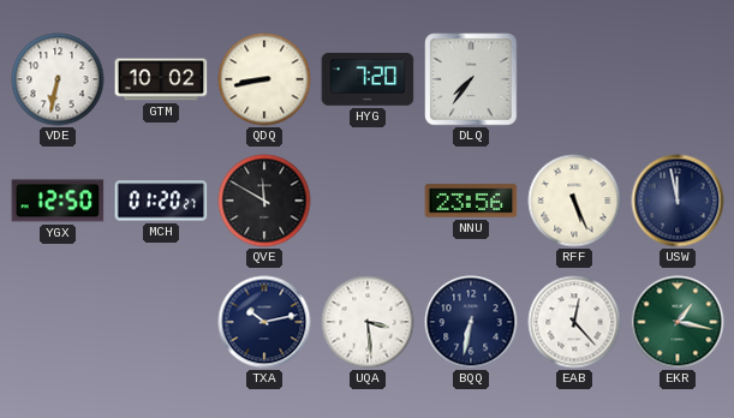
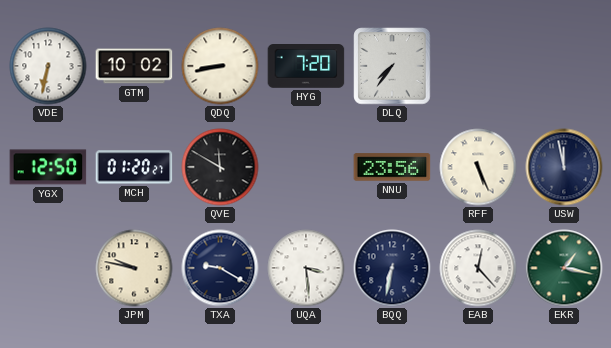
JPM: none -> 9:47 (134, 268)
TXA: 10:13 -> 9:20 (220, 268)
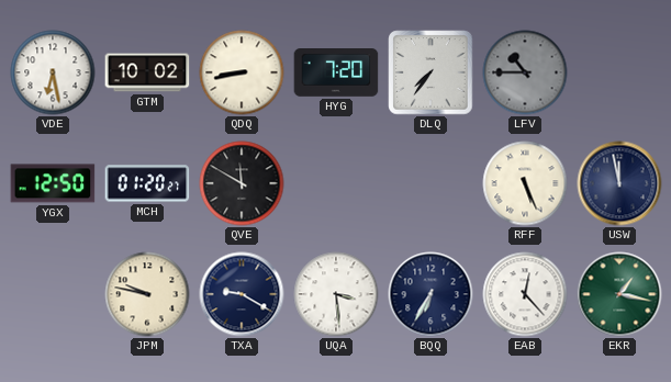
VDE: 6:32 -> 6:28 (53, 72)
LFV: none -> 10:45 (525, 72)
NNU: 23:56 -> none (392, 167)
BQQ: 6:32 -> 6:35 (430, 294)
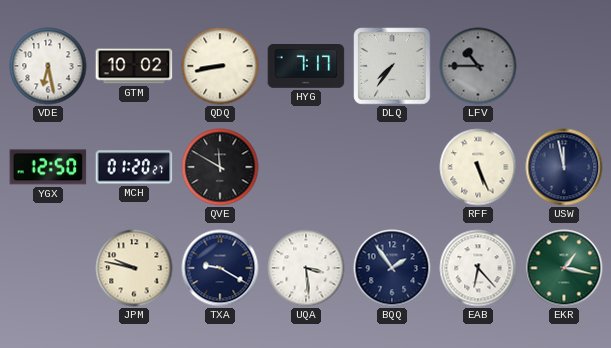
HYG: 7:20 -> 7:17 (306, 67)
BQQ: 6:35 -> 1:54 (392, 268)
EAB: 12:23 -> 6:23 (478, 268)
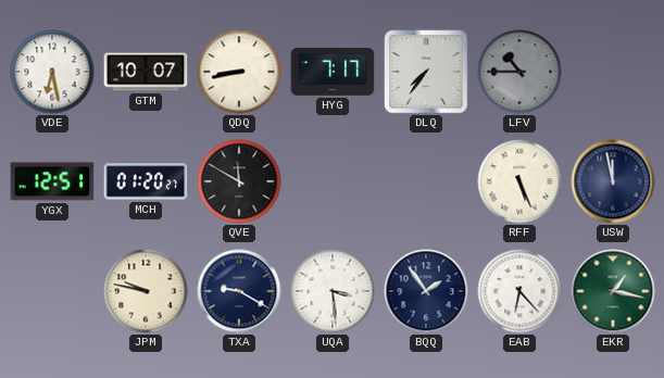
GTM: 10:02 -> 10:07 (146, 72)
YGX: 12:50 -> 12:51 (52, 181)
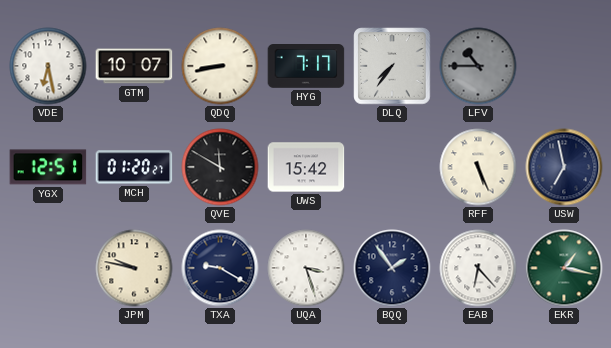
UWS: none -> 15:42 (306, 167)
USW: 11:58 -> 6:58 (564, 167)
UQA: 3:29 -> 3:27 (306, 268)
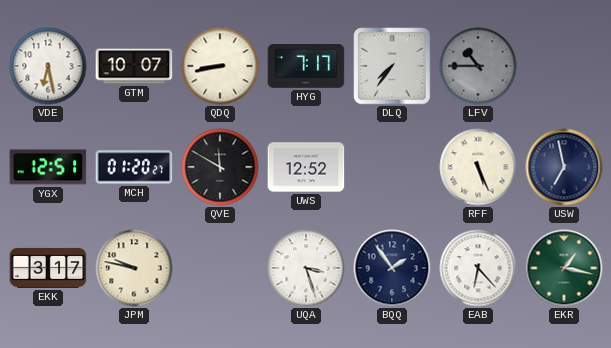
UWS: 15:42 -> 12:52 (306, 167)
EKK: none -> 3:17 (48, 268)
TXA: 9:20 -> none (220, 268)
